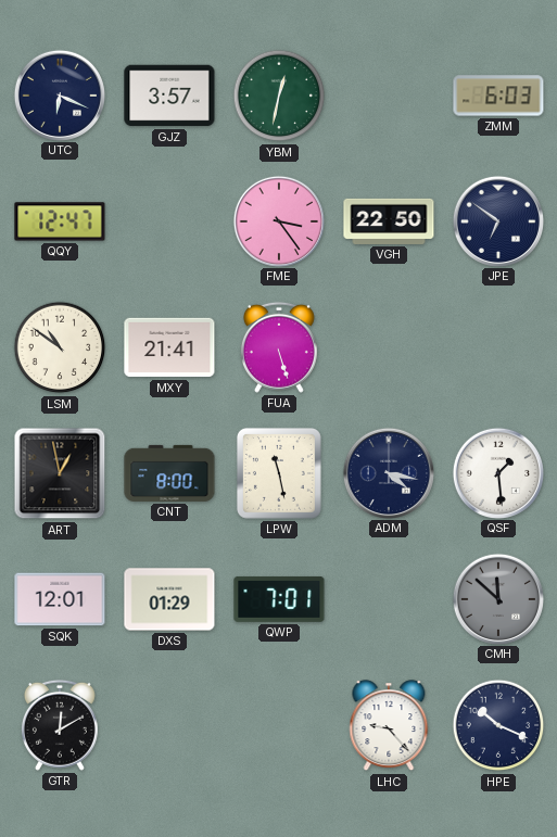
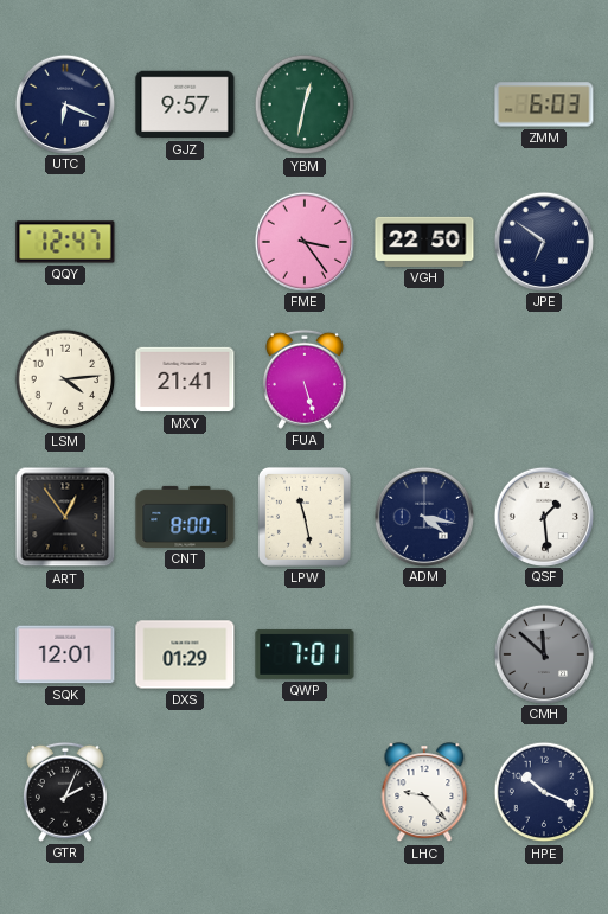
GJZ: 3:57 -> 9:57 (185, 104)
LSM: 10:51 -> 4:14 (65, 379)
ART: 12:58 -> 12:54 (65, 517)
GTR: 12:10 -> 2:04 (65, 792)
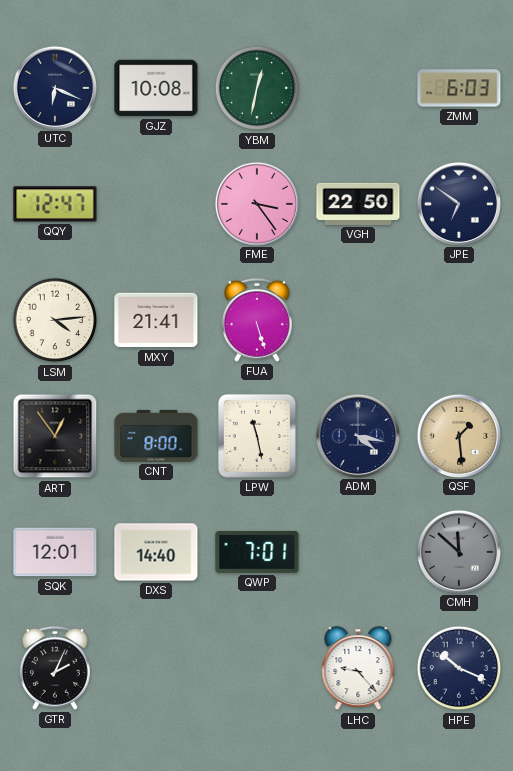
GJZ: 9:57 -> 10:08 (156, 88)
QSF dial: white -> champagne (458, 435)
DXS: 01:29 -> 14:40 (156, 552)
